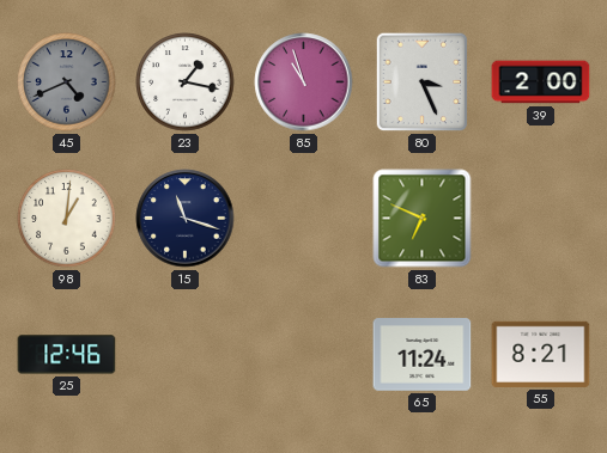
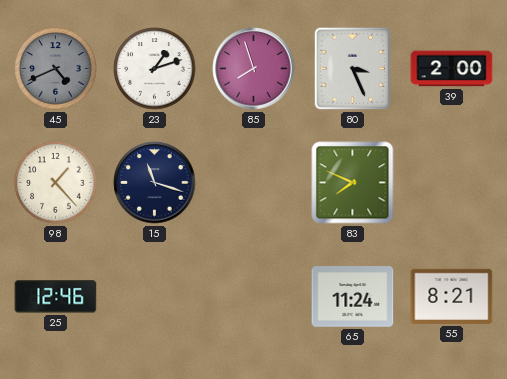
23: 1:17 -> 1:12 (155, 69)
85: 10:57 -> 7:57 (254, 69)
98: 1:01 -> 1:23 (56, 183)
83: 6:49 -> 7:49 (353, 183)
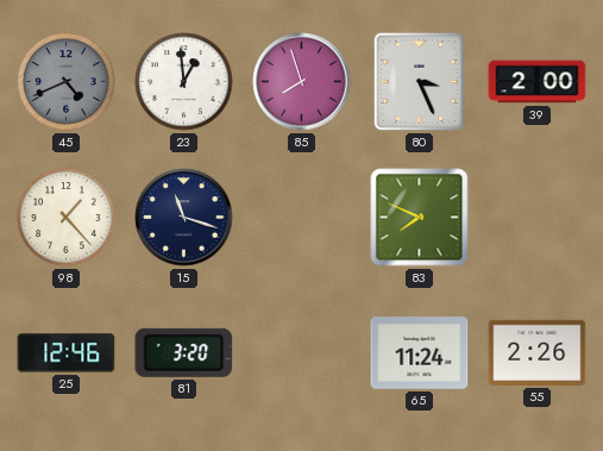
23: 1:12 -> 12:59 (184, 82)
81: none -> 3:20 (184, 352)
55: 8:21 -> 2:26 (538, 352)
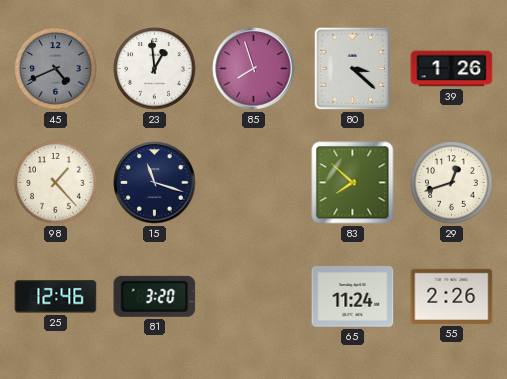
80: 3:26 -> 3:22 (353, 69)
39: 2:00 -> 1:26 (452, 69)
83: 7:49 -> 7:52 (353, 183)
29: none -> 12:42 (452, 183)
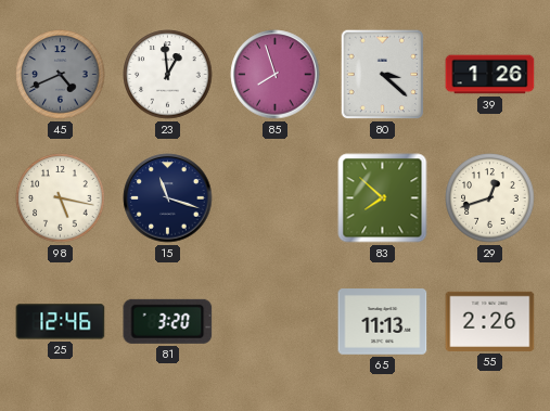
98: 1:23 -> 5:17 (61, 198)
65: 11:24 -> 11:13 (383, 322)
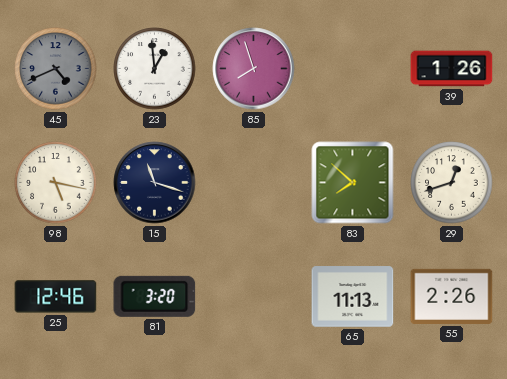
80: 3:22 -> none (383, 75)
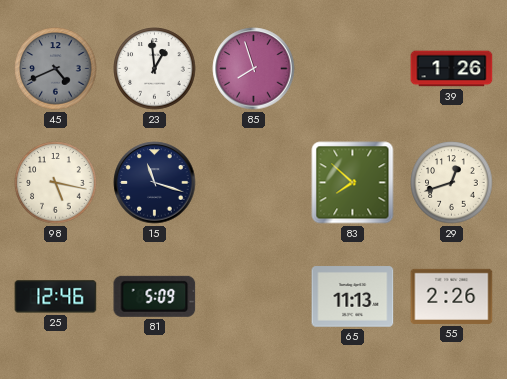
81: 3:20 -> 5:09 (155, 296)
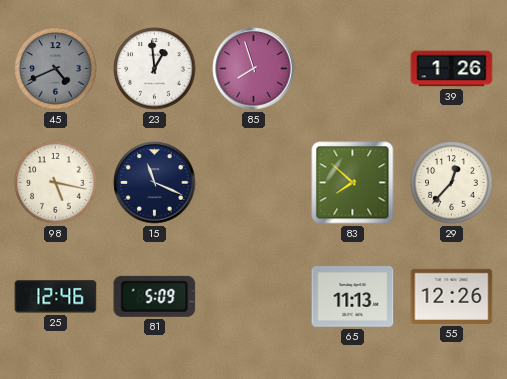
15: 11:18 -> 11:19 (155, 183)
29: 12:42 -> 12:37 (452, 183)
55: 2:26 -> 12:26 (452, 296)
